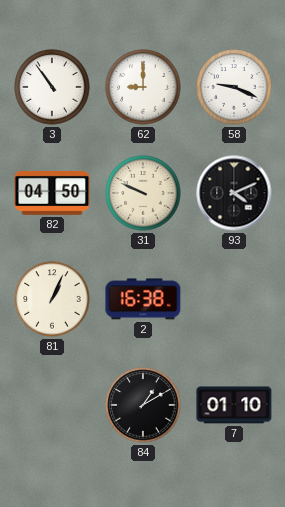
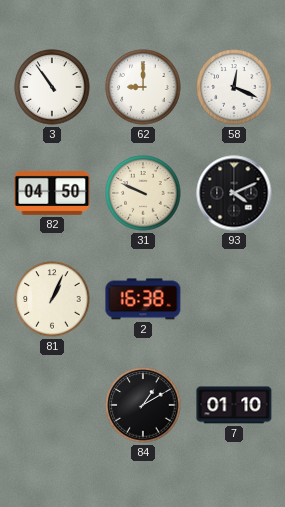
58: 9:19 -> 12:19 (234, 87)
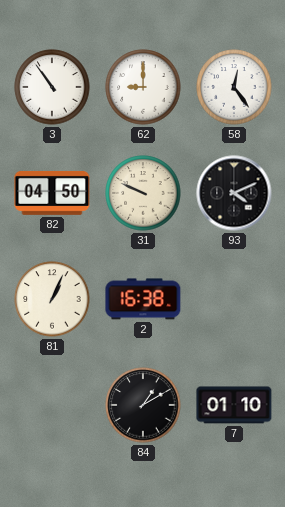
58: 12:19 -> 12:24 (234, 87)
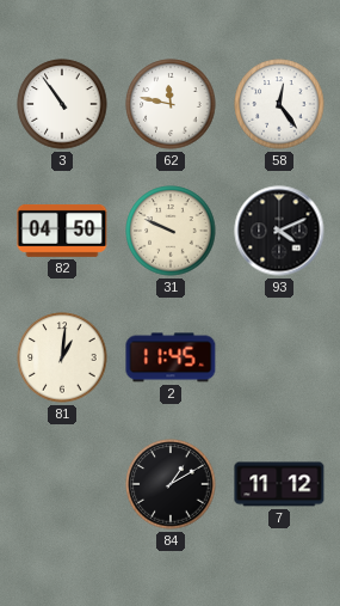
62: 9:00 -> 11:47 (171, 104)
81: 1:04 -> 1:01 (62, 357)
2: 16:38 -> 11:45 (171, 357)
7: 01:10 -> 11:12 (279, 484)
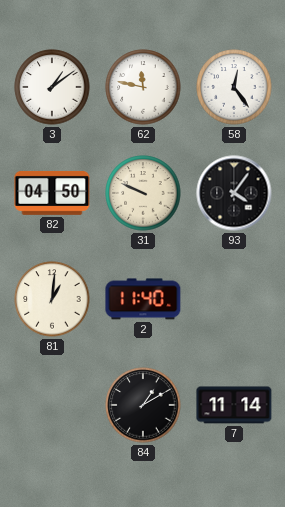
3: 10:54 -> 1:09 (52, 87)
93: 4:11 -> 4:06 (234, 193)
2: 11:45 -> 11:40 (143, 299)
7: 11:12 -> 11:14 (234, 405)
